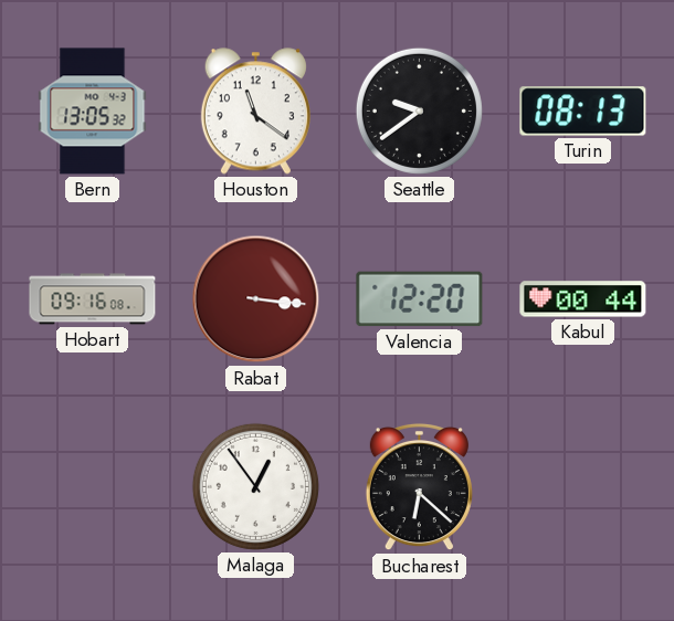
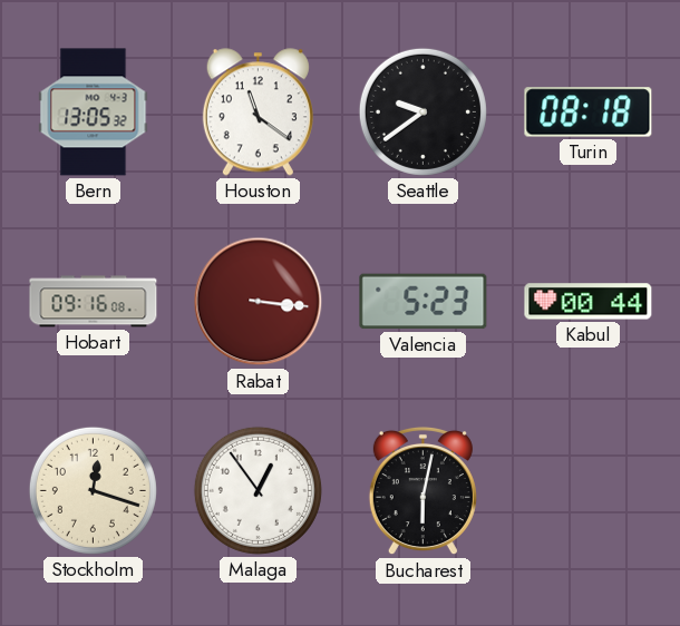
Turin: 08:13 -> 08:18 (589, 113)
Valencia: 12:20 -> 5:23 (424, 302)
Stockholm: none -> 12:18 (93, 490)
Bucharest: 6:22 -> 6:02 (422, 491)
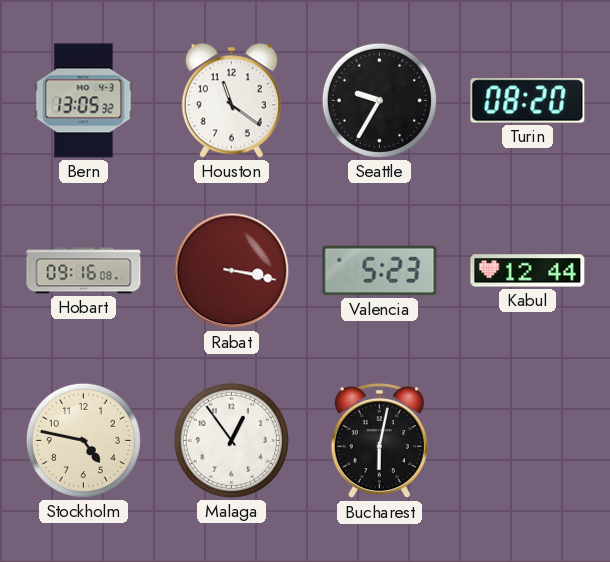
Seattle: 9:39 -> 9:35 (379, 100)
Turin: 08:18 -> 08:20 (528, 101)
Rabat: 3:16 -> 3:17 (232, 271)
Kabul: 00:44 -> 12:44 (528, 271)
Stockholm: 12:18 -> 4:47 (83, 440)
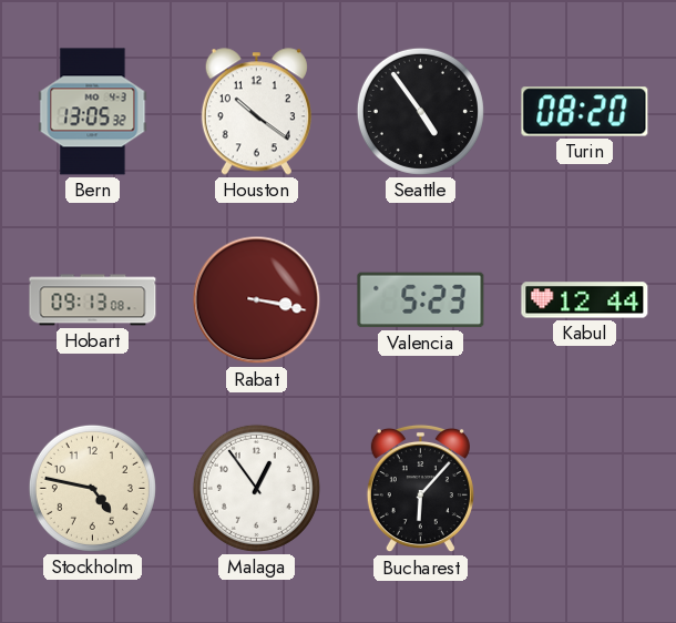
Houston: 11:21 -> 10:21 (256, 112)
Seattle: 9:35 -> 4:54 (420, 111)
Hobart: 09:16 -> 09:13 (93, 300)
Bucharest: 6:02 -> 6:07 (420, 489)
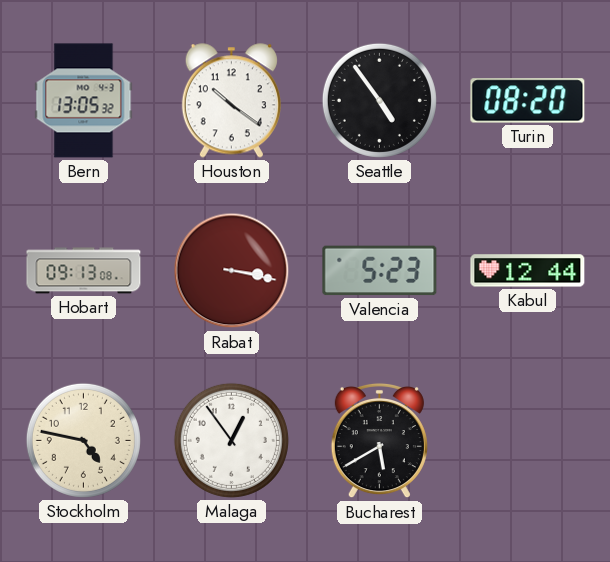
Bucharest: 6:07 -> 5:40 (379, 441)
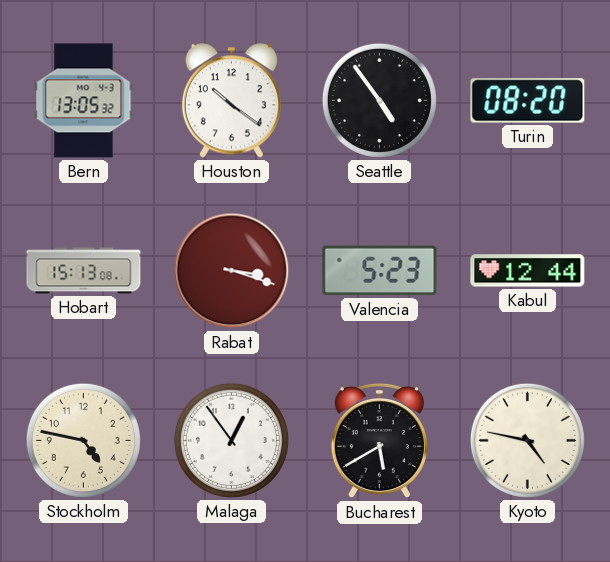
Hobart: 09:13 -> 15:13 (84, 271)
Rabat: 3:17 -> 3:18 (232, 271)
Kyoto: none -> 4:47 (527, 440)
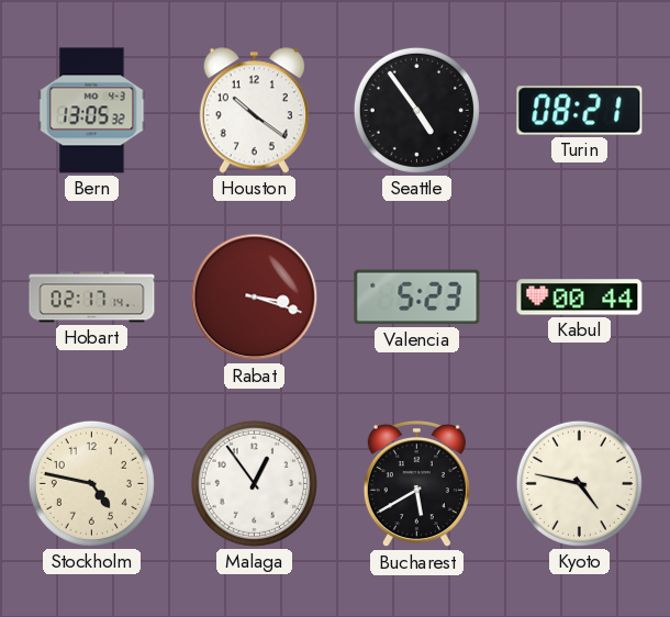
Turin: 08:20 -> 08:21 (580, 111)
Hobart: 15:13 -> 02:17 (92, 298)
Kabul: 12:44 -> 00:44 (580, 298)
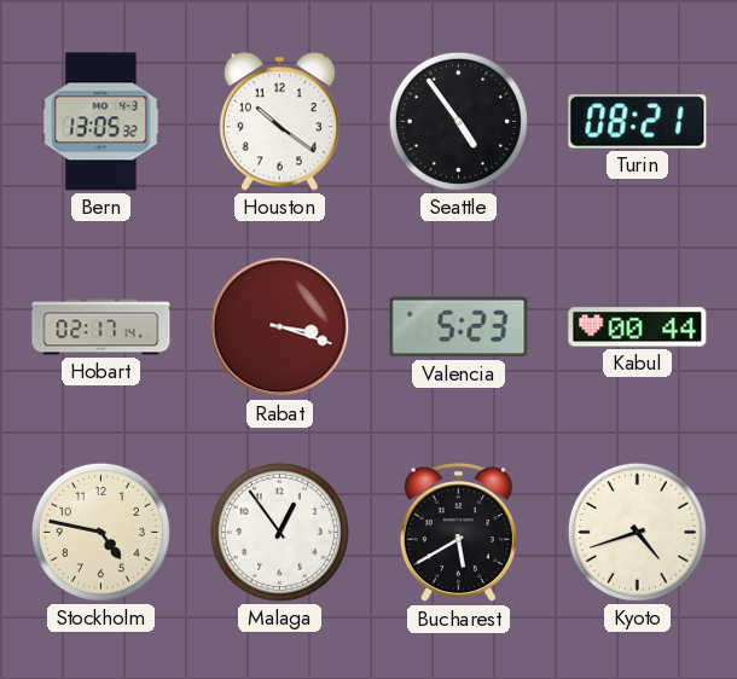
Kyoto: 4:47 -> 4:42 (637, 532)
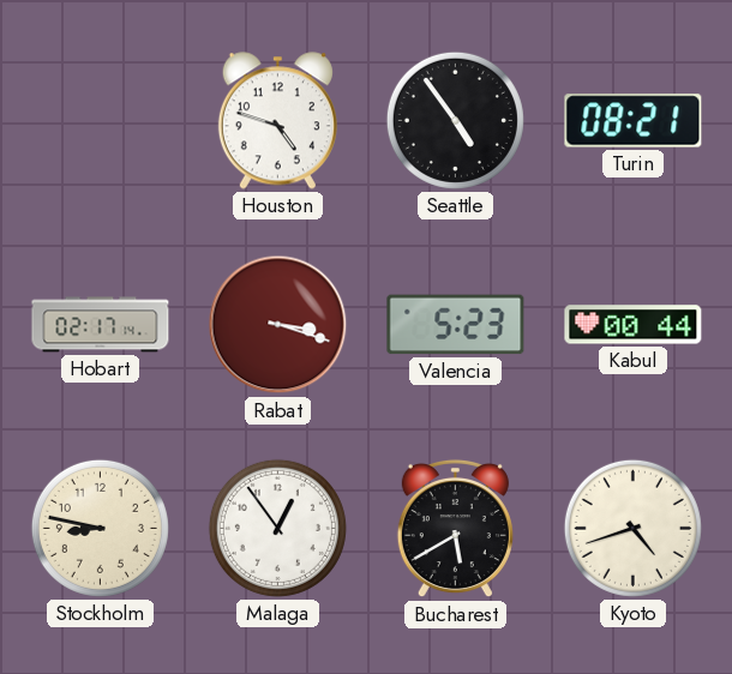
Bern: 13:05 -> none (101, 122)
Houston: 10:21 -> 4:48 (277, 121)
Stockholm: 4:47 -> 8:47 (100, 528)
